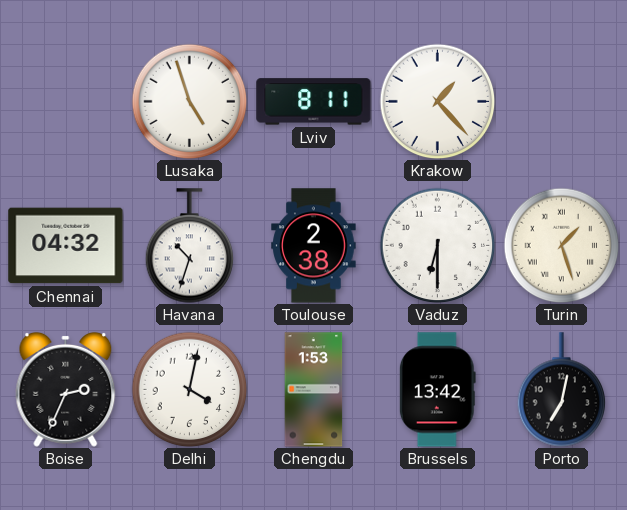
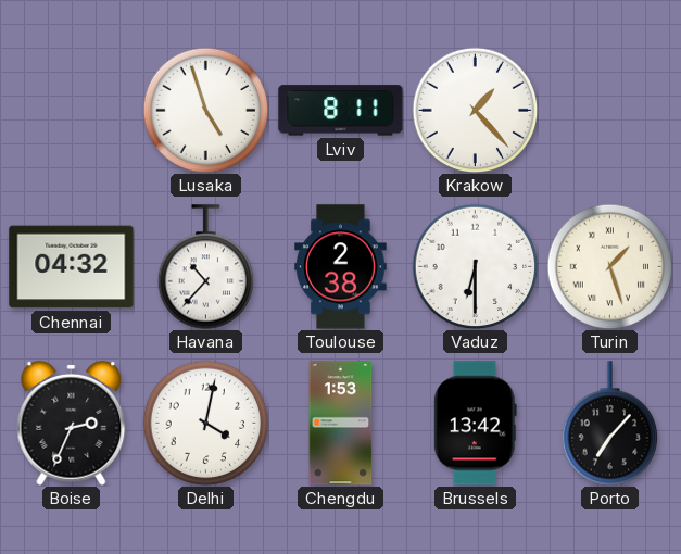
Havana: 10:33 -> 10:37 (206, 267)
Porto: 7:02 -> 7:07 (610, 424)
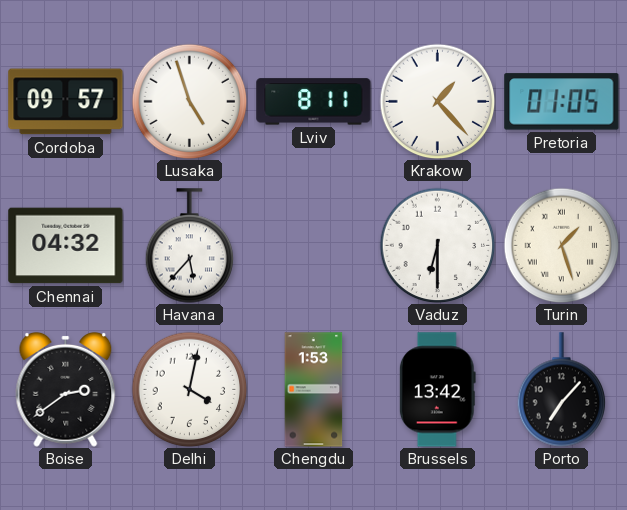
Cordoba: none -> 09:57 (66, 102)
Pretoria: none -> 01:05 (562, 102)
Havana: 10:37 -> 5:37 (190, 246)
Toulouse: 2:38 -> none (341, 267)
Boise: 2:34 -> 2:39 (66, 389)
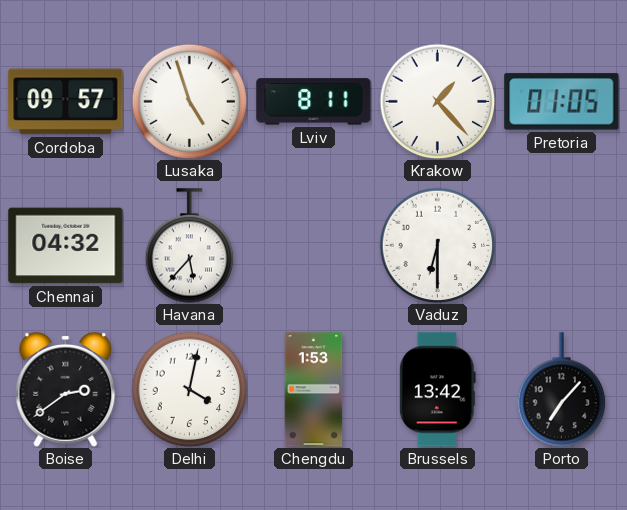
Turin: 1:27 -> none (561, 245)
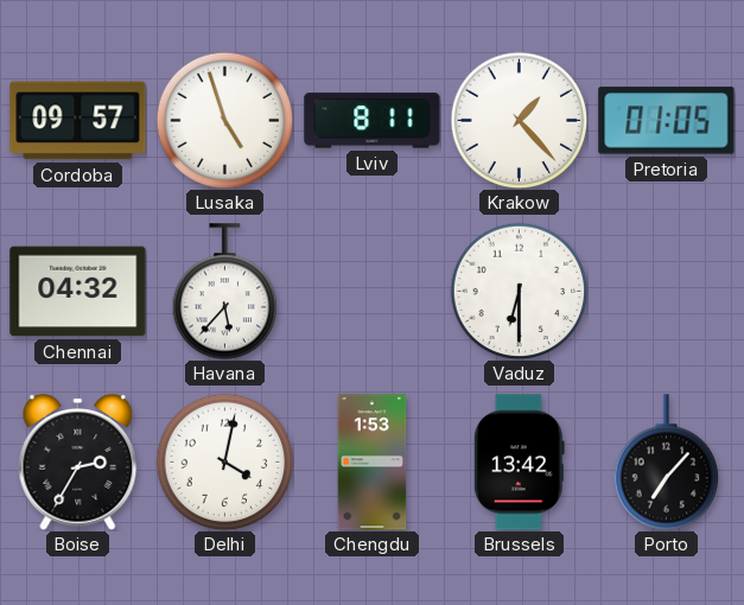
Boise: 2:39 -> 2:35 (78, 461)
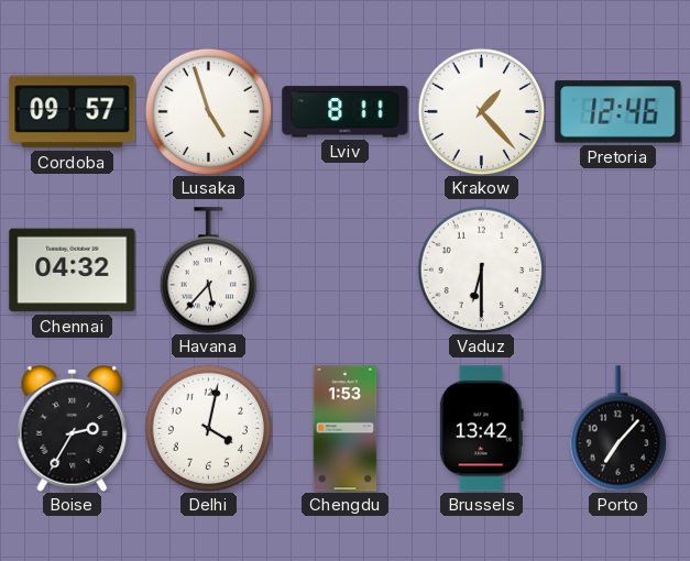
Pretoria: 01:05 -> 12:46 (618, 112)
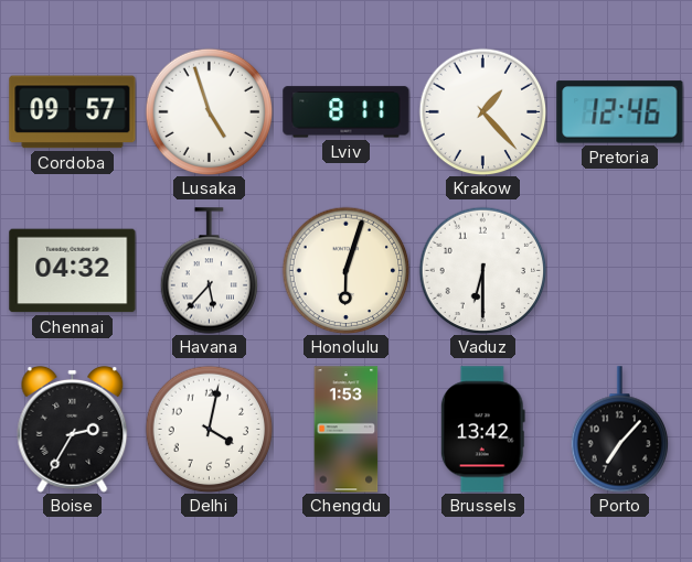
Honolulu: none -> 6:03 (345, 270)
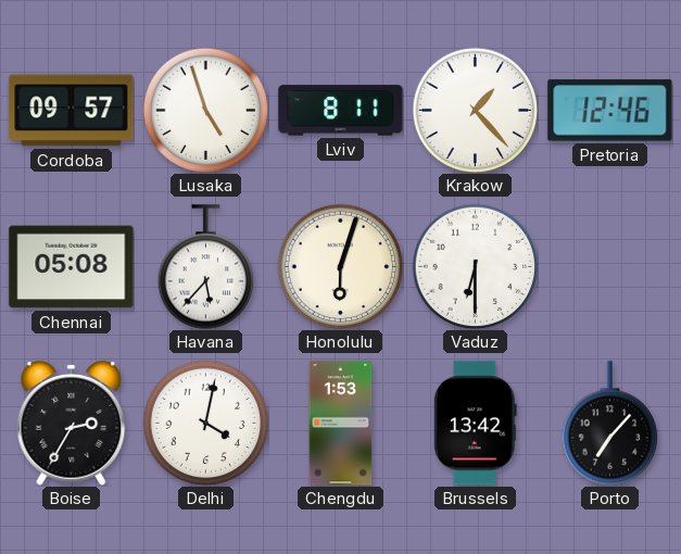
Chennai: 04:32 -> 05:08 (72, 267)
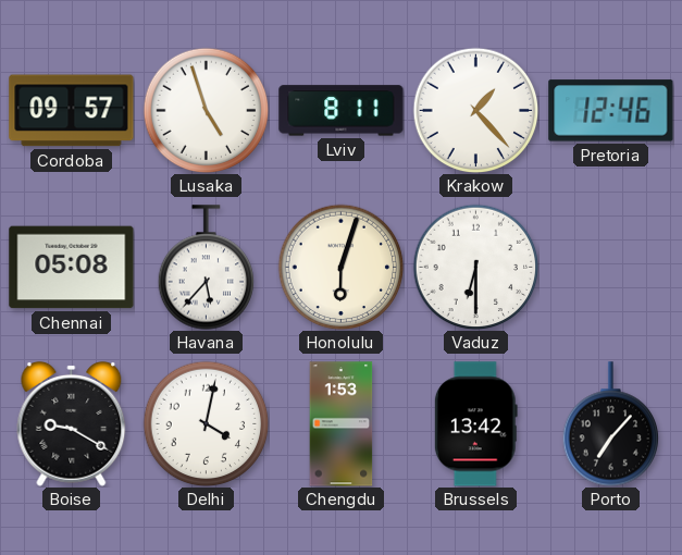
Boise: 2:35 -> 9:20 (72, 423)
